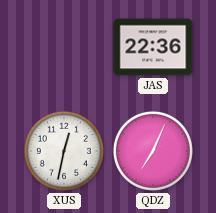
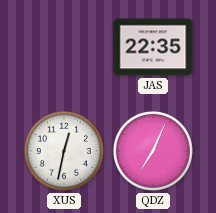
JAS: 22:36 -> 22:35 (153, 47)
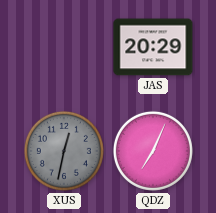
JAS: 22:35 -> 20:29 (153, 47)
XUS dial: white -> grey (64, 151)
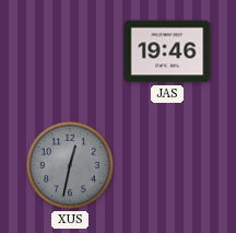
JAS: 20:29 -> 19:46 (167, 51)
QDZ: 7:04 -> none (153, 151)
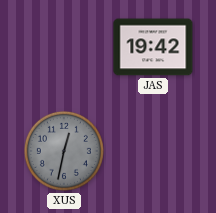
JAS: 19:46 -> 19:42 (153, 47)
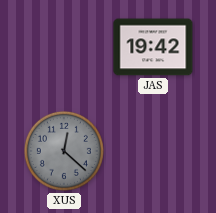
XUS: 12:32 -> 12:22 (64, 151)
